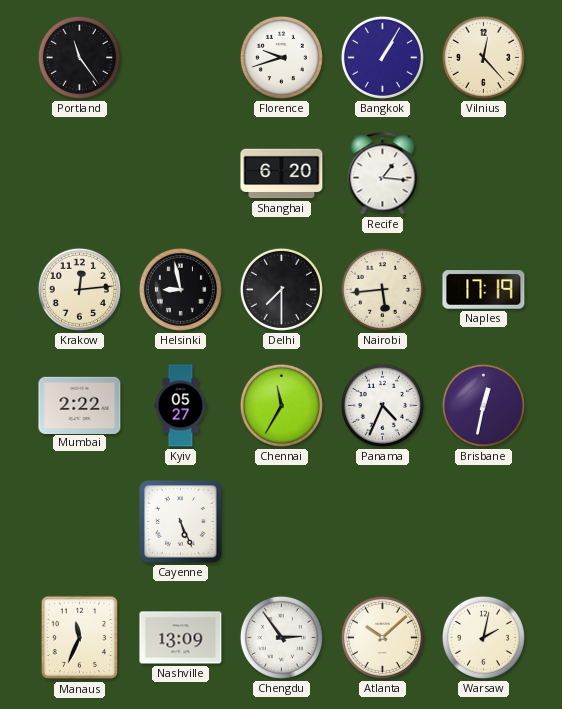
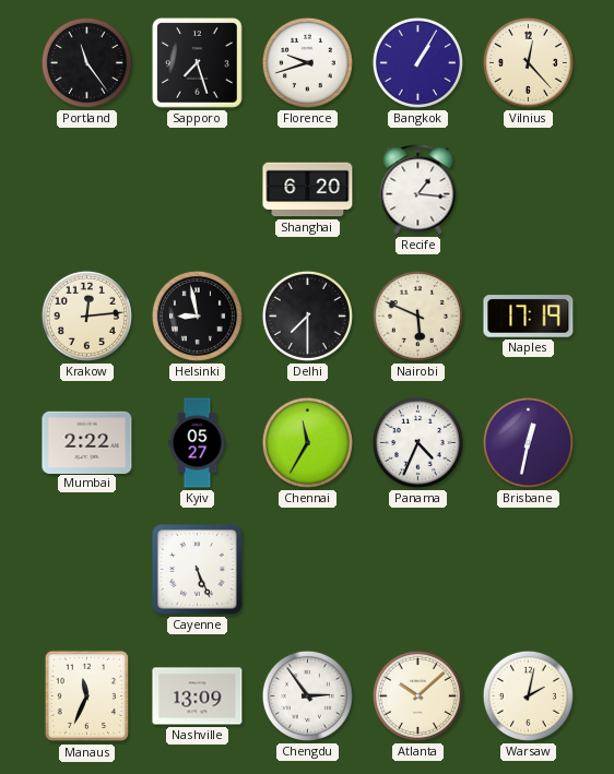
Sapporo: none -> 7:27 (198, 63)
Nairobi: 5:44 -> 5:49 (417, 315)
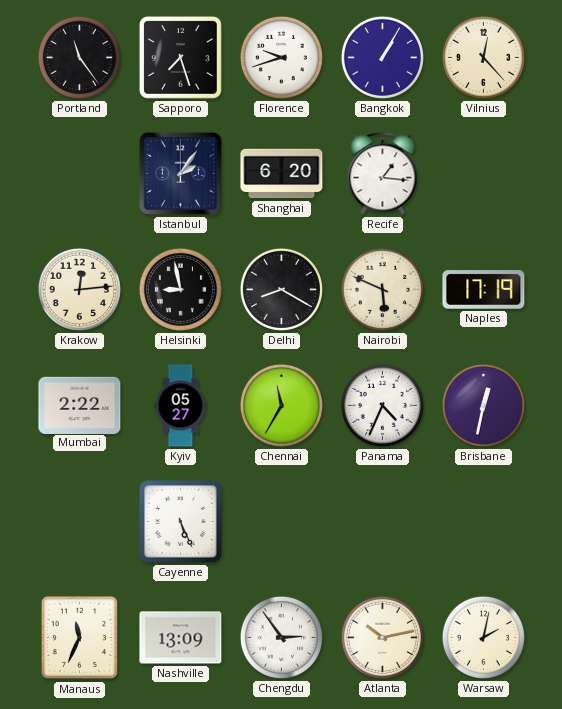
Istanbul: none -> 2:06 (180, 173)
Delhi: 7:30 -> 8:20 (281, 289)
Atlanta: 10:08 -> 10:13 (382, 637)
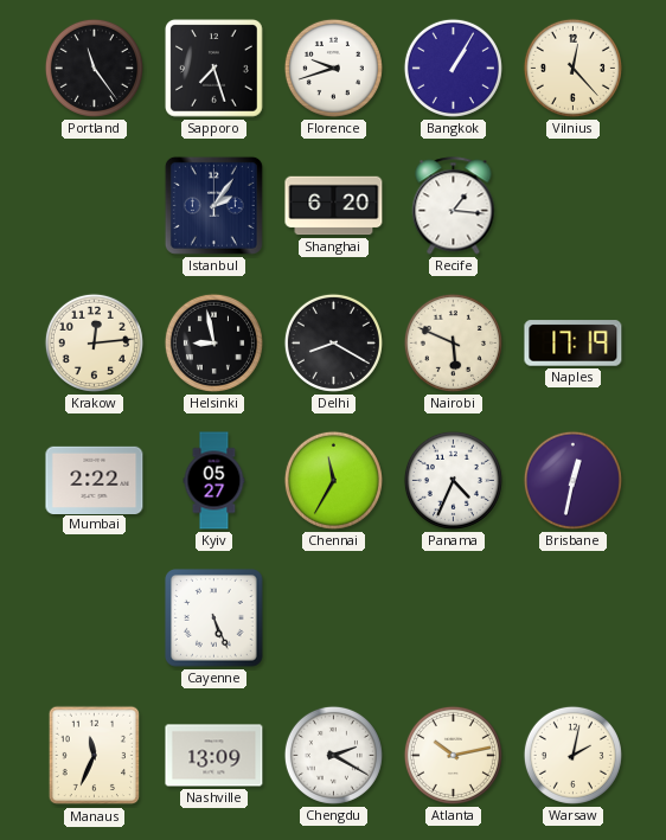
Chengdu: 2:54 -> 2:20 (333, 755)
